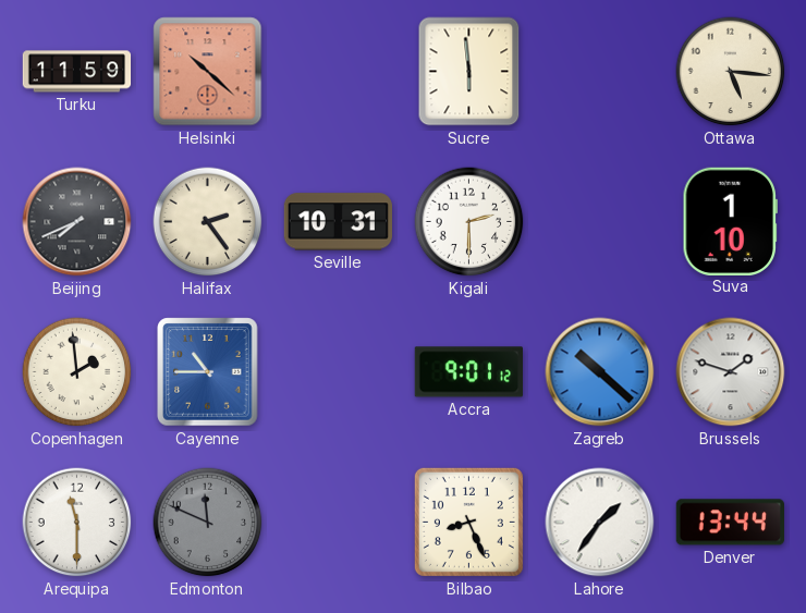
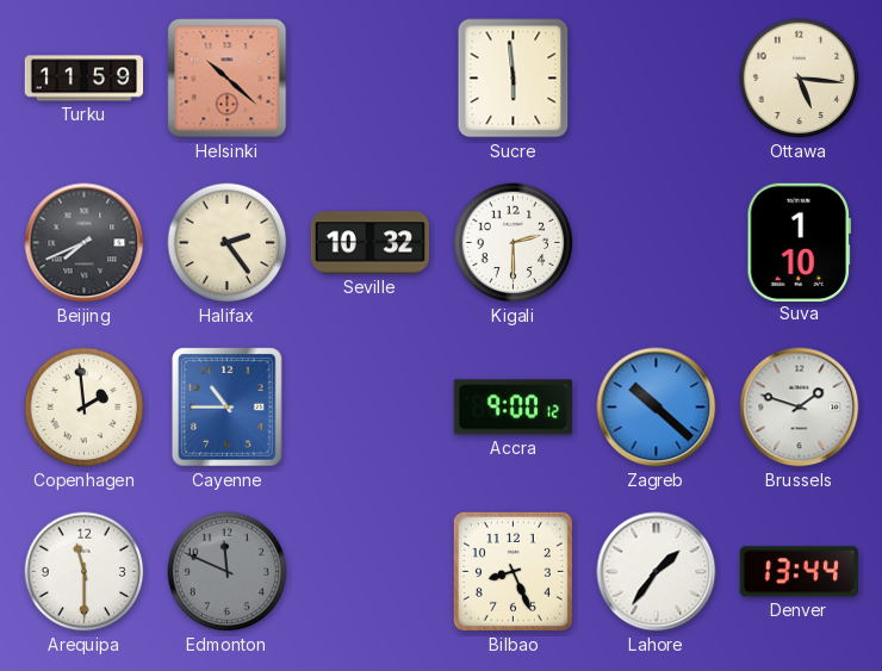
Seville: 10:31 -> 10:32 (371, 243)
Accra: 9:01 -> 9:00 (513, 408)
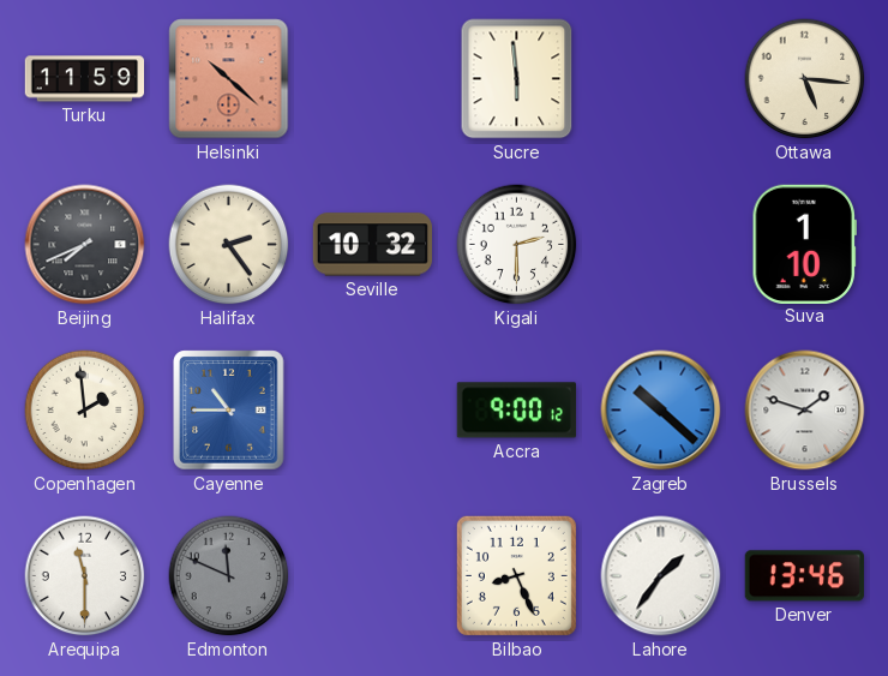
Denver: 13:44 -> 13:46 (804, 576)
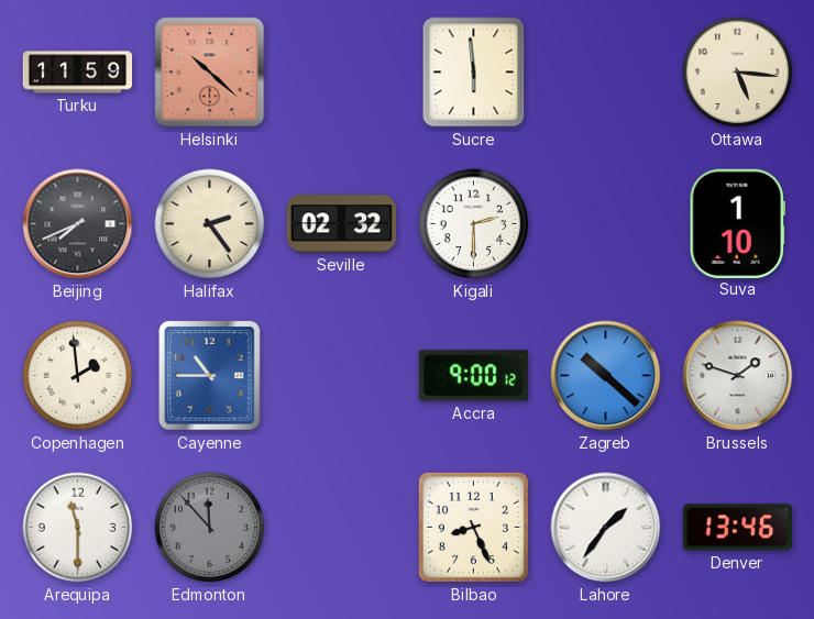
Seville: 10:32 -> 02:32 (342, 224)
Edmonton: 11:49 -> 11:53 (210, 528)
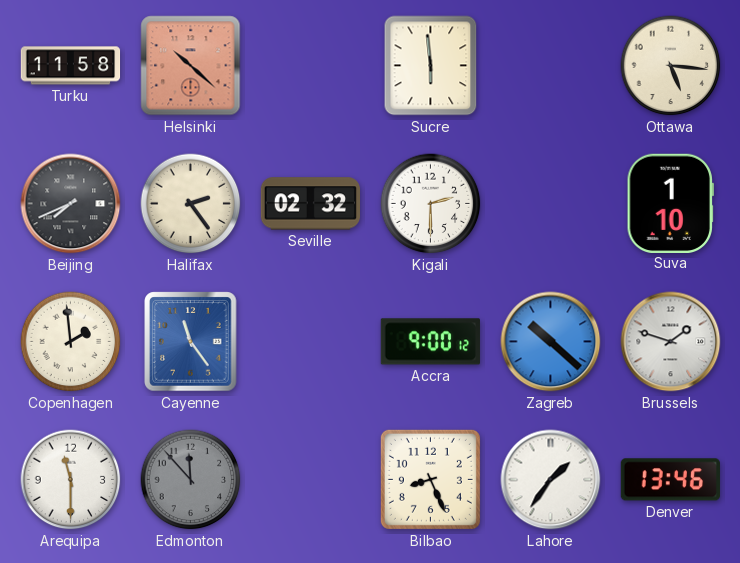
Turku: 11:59 -> 11:58 (71, 66)
Cayenne: 10:45 -> 11:24 (191, 342)
